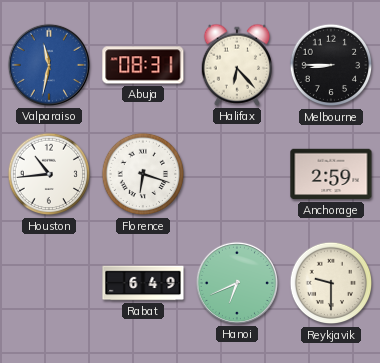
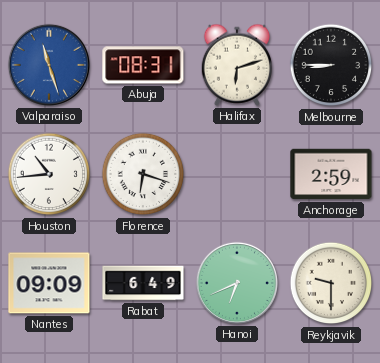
Valparaiso: 11:32 -> 11:27 (49, 65)
Halifax: 6:23 -> 6:12 (236, 65)
Nantes: none -> 09:09 (49, 283)
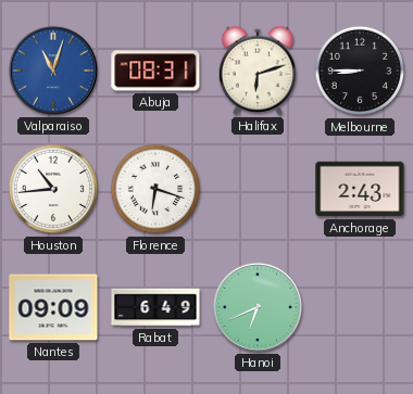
Valparaiso: 11:27 -> 11:03 (53, 71)
Anchorage: 2:59 -> 2:43 (360, 189)
Reykjavik: 9:30 -> none (331, 283)
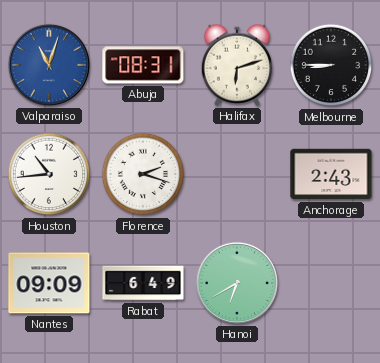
Florence: 6:18 -> 2:18 (143, 174)
Hanoi: 6:41 -> 6:40 (237, 283)
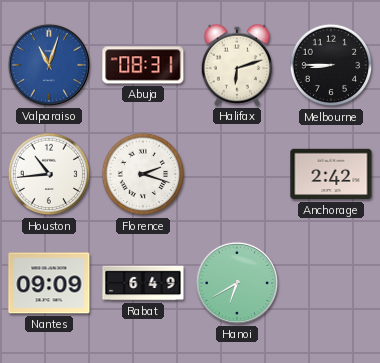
Anchorage: 2:43 -> 2:42 (331, 174)
